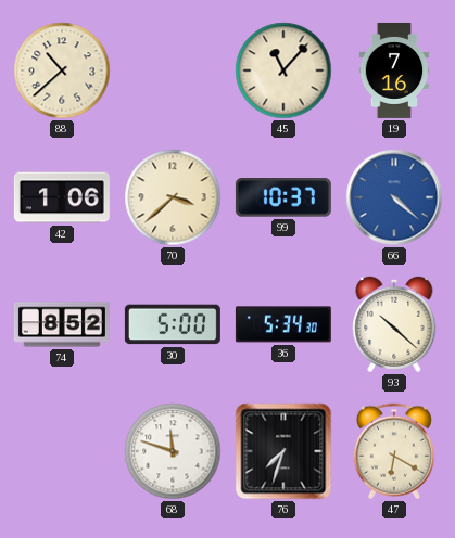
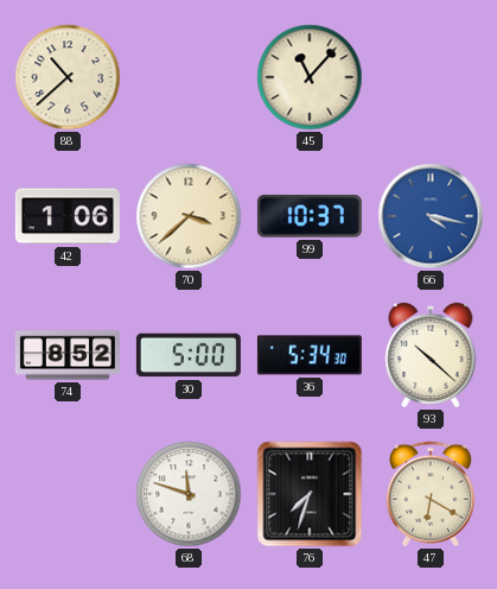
19: 7:16 -> none (394, 71)
66: 4:22 -> 4:17 (431, 216)
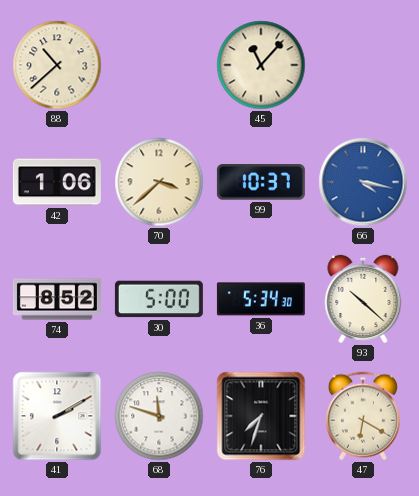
41: none -> 2:10 (57, 416)
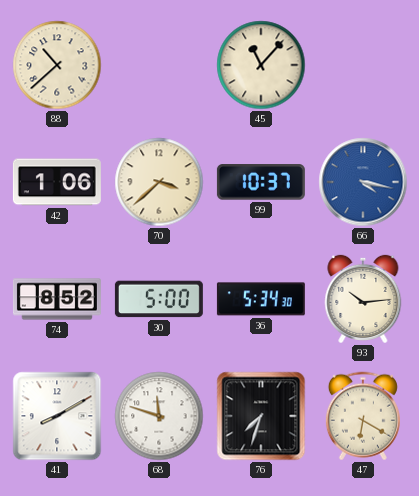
93: 10:22 -> 10:14 (363, 299)
41: 2:10 -> 8:10 (57, 416)
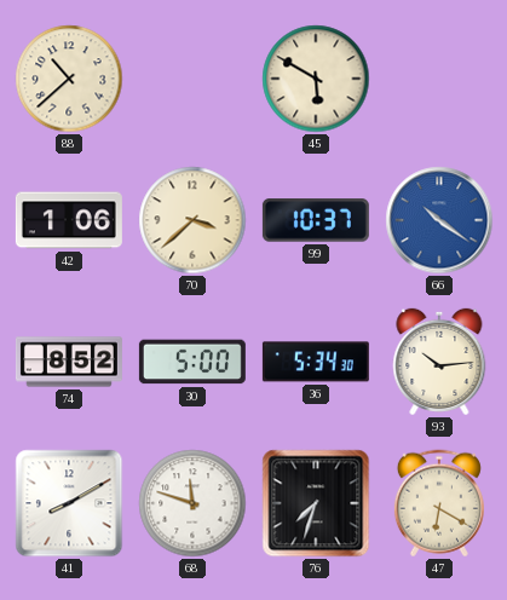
45: 11:07 -> 5:50 (316, 79)
66: 4:17 -> 10:21 (439, 220)
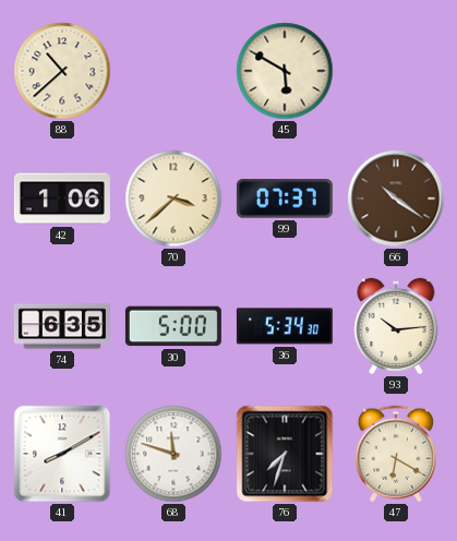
99: 10:37 -> 07:37 (285, 199)
66 dial: blue -> brown (396, 199)
74: 8:52 -> 6:35 (62, 326)
